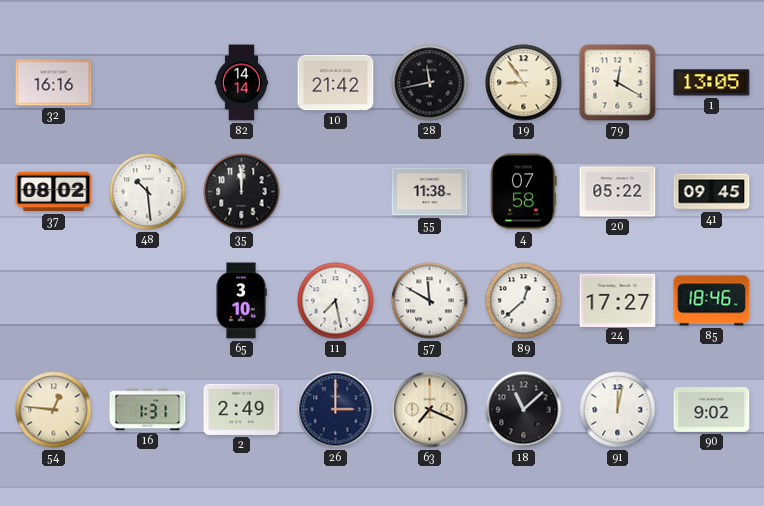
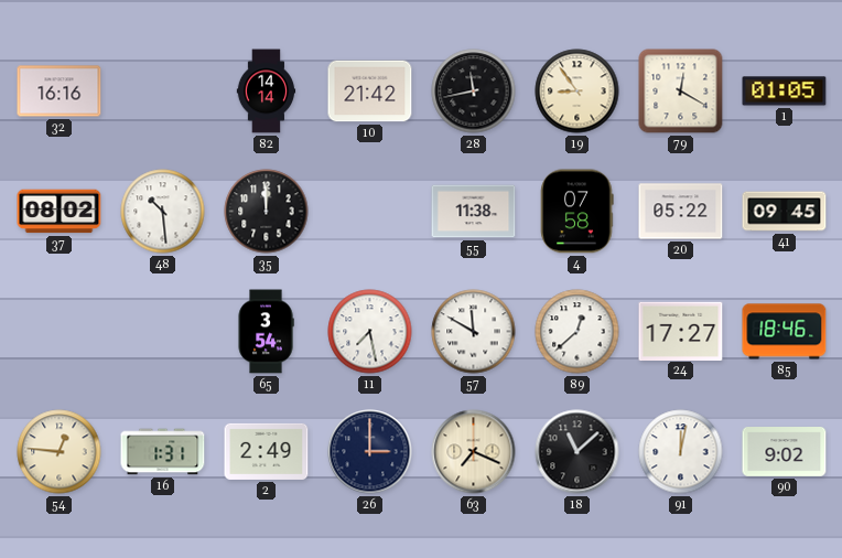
1: 13:05 -> 01:05 (785, 92)
65: 3:10 -> 3:54 (266, 332)
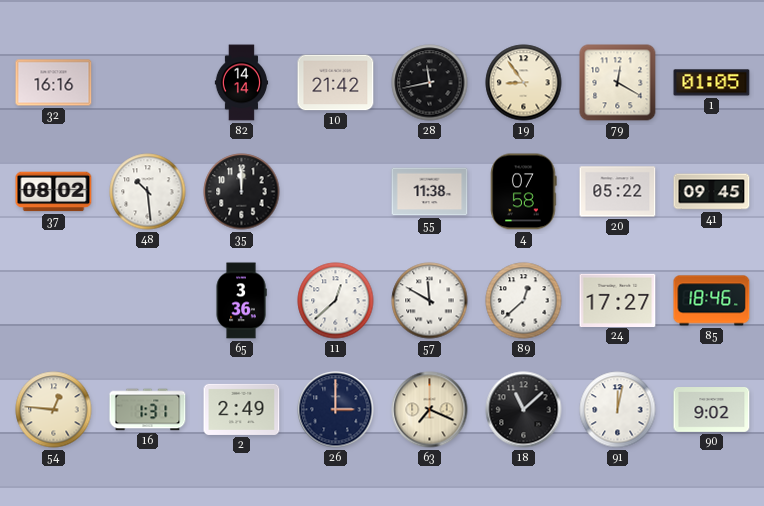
65: 3:54 -> 3:36 (241, 301)
11: 7:28 -> 12:38 (336, 301)
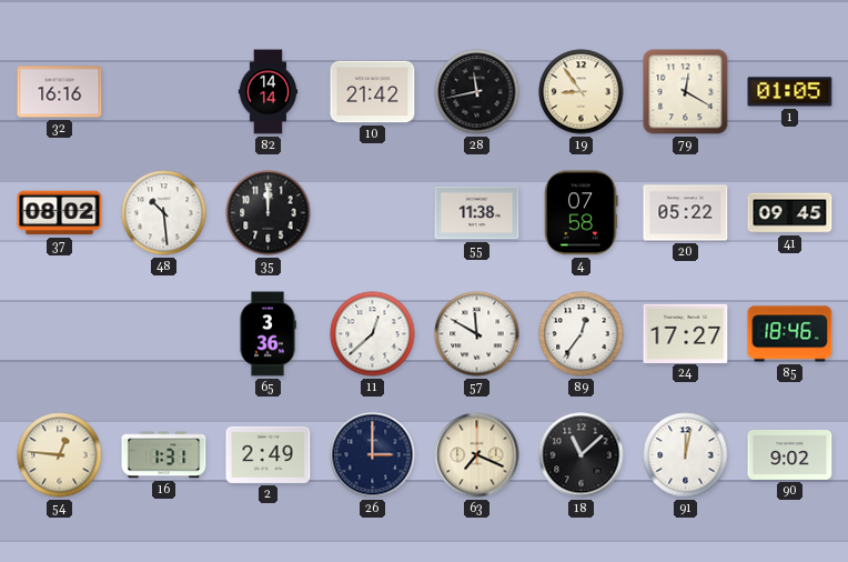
89: 12:38 -> 12:36 (582, 334)
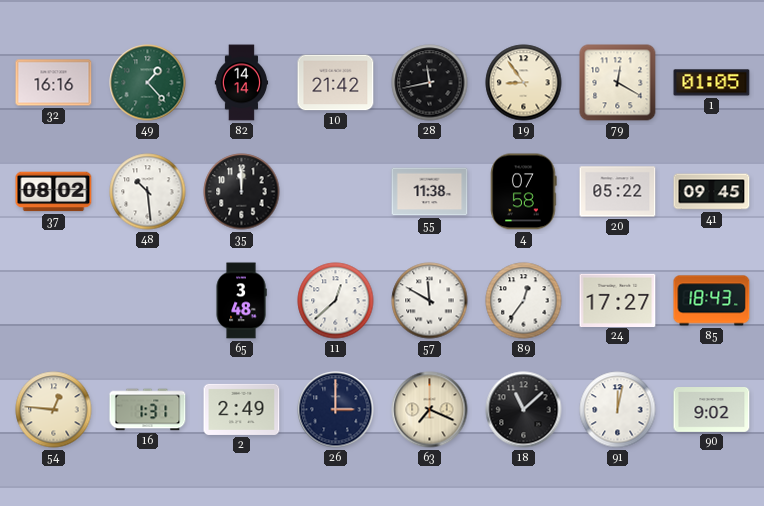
49: none -> 1:23 (148, 83)
65: 3:36 -> 3:48 (241, 301)
85: 18:46 -> 18:43 (712, 301)
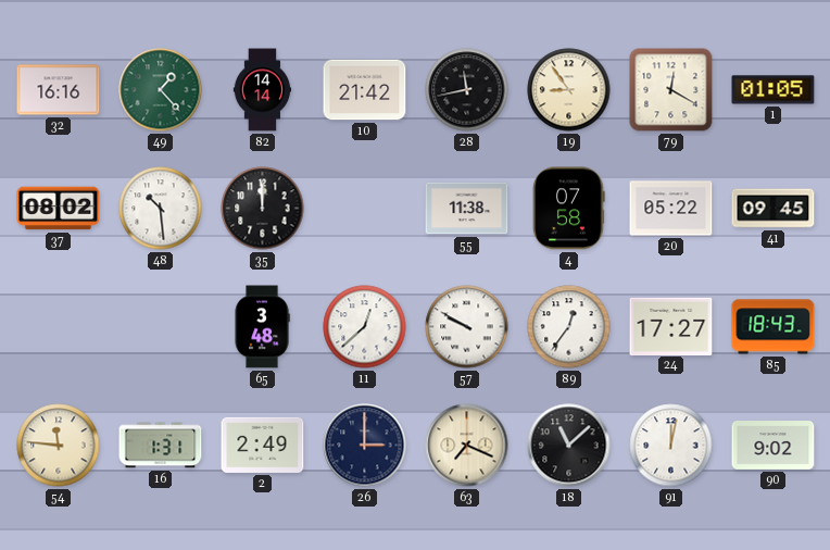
57: 11:50 -> 9:50 (467, 327)
54: 12:46 -> 11:46 (59, 446)
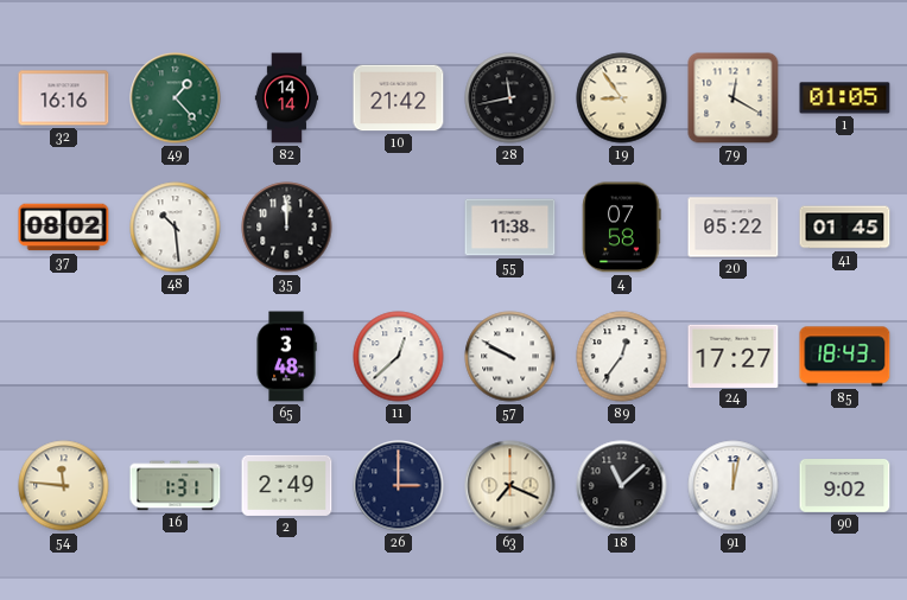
41: 09:45 -> 01:45 (845, 228)
